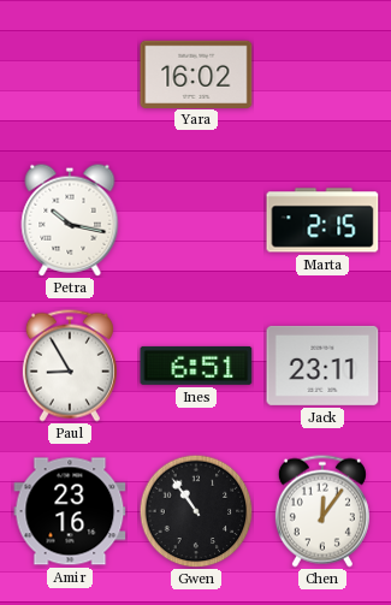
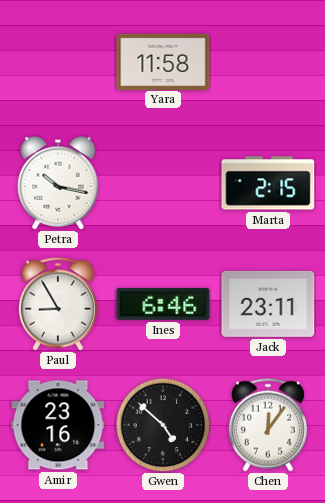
Yara: 16:02 -> 11:58 (163, 61)
Ines: 6:51 -> 6:46 (163, 304)
Gwen: 10:54 -> 4:52 (163, 425)
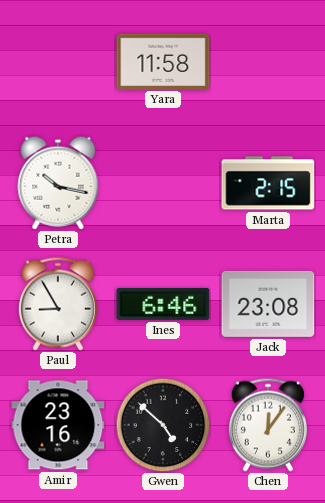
Jack: 23:11 -> 23:08 (268, 304)
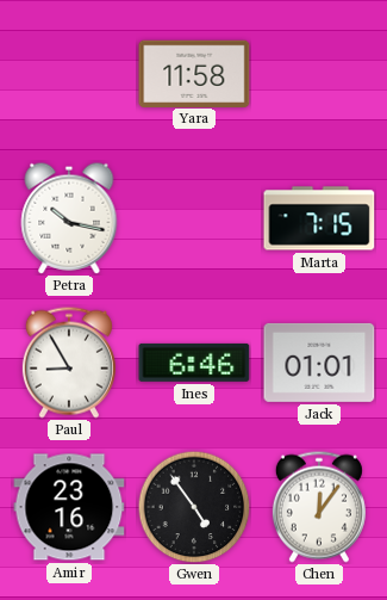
Marta: 2:15 -> 7:15 (319, 218)
Jack: 23:08 -> 01:01 (319, 363)
Gwen: 4:52 -> 4:54 (194, 507)
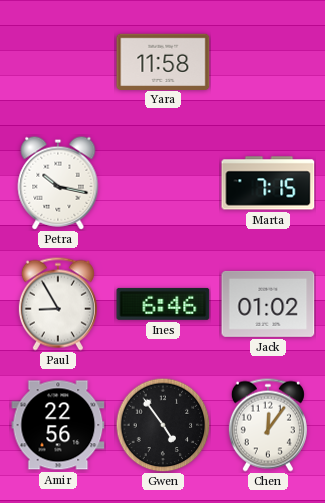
Jack: 01:01 -> 01:02 (268, 304)
Amir: 23:16 -> 22:56 (58, 425)
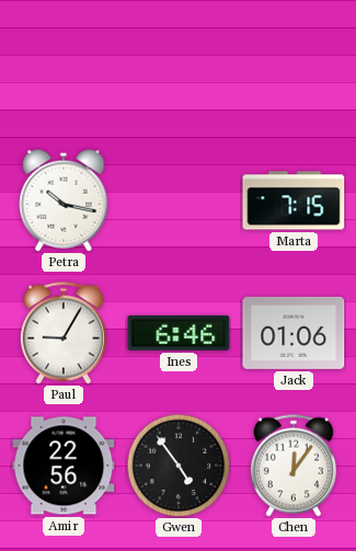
Yara: 11:58 -> none (163, 61)
Paul: 8:55 -> 9:05 (64, 333)
Jack: 01:02 -> 01:06 (294, 333)
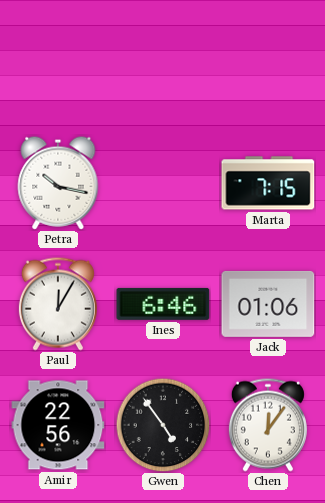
Paul: 9:05 -> 12:05 (58, 304)
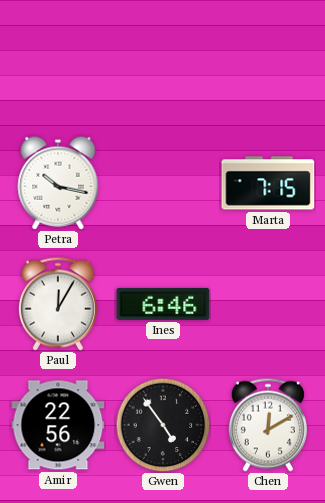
Jack: 01:06 -> none (268, 304)
Chen: 12:06 -> 12:10 (268, 425)
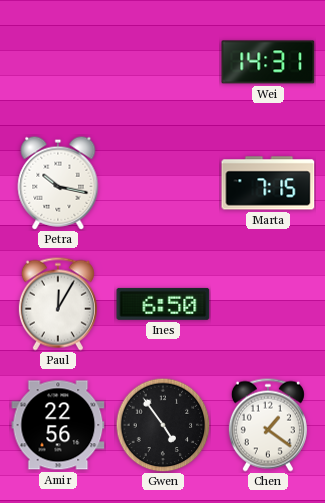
Wei: none -> 14:31 (268, 62)
Ines: 6:46 -> 6:50 (163, 304)
Chen: 12:10 -> 1:21 (268, 425)
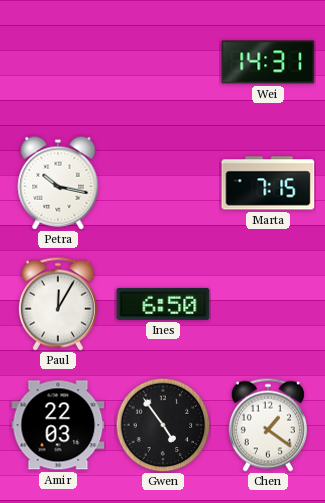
Amir: 22:56 -> 22:03 (58, 425)
